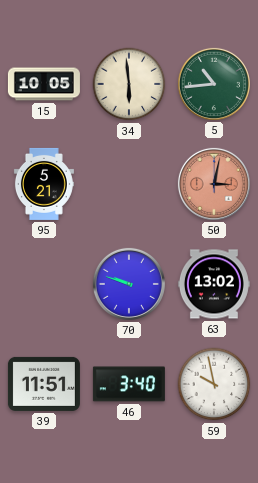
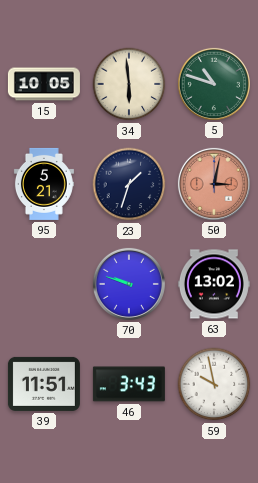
5: 10:44 -> 10:48 (214, 84)
23: none -> 1:33 (129, 184)
46: 3:40 -> 3:43 (129, 384)
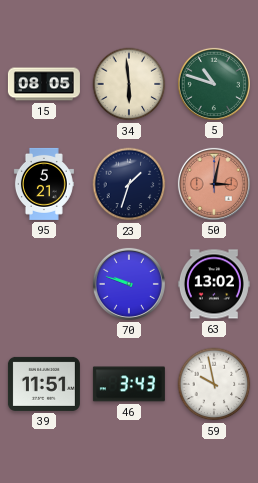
15: 10:05 -> 08:05 (44, 84)
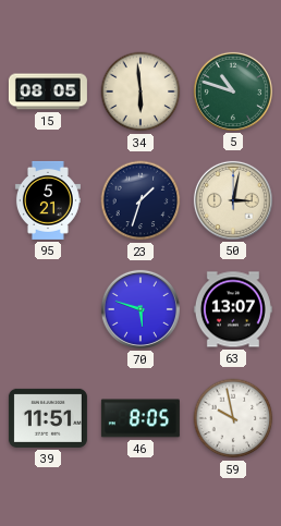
50 dial: salmon -> cream (233, 200)
70: 9:48 -> 5:48 (140, 309)
63: 13:02 -> 13:07 (233, 309)
46: 3:43 -> 8:05 (140, 418)
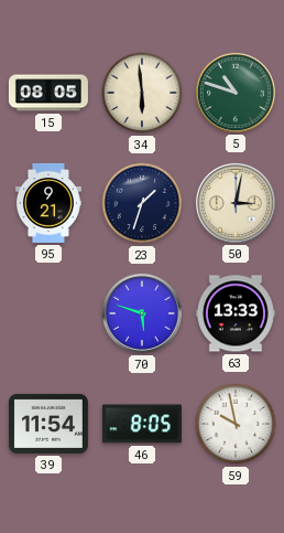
95: 5:21 -> 9:21 (48, 203)
63: 13:07 -> 13:33 (236, 313)
39: 11:51 -> 11:54 (48, 424)
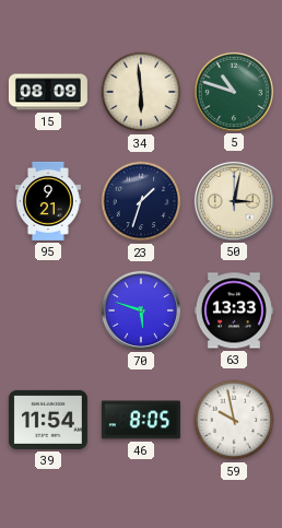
15: 08:05 -> 08:09 (48, 92)
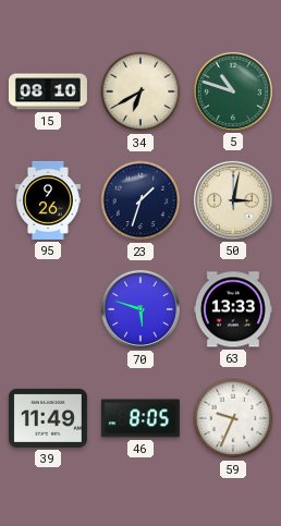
15: 08:09 -> 08:10 (48, 91)
34: 5:59 -> 6:40 (140, 91)
95: 9:21 -> 9:26 (48, 200)
39: 11:54 -> 11:49 (48, 418)
59: 9:58 -> 9:34 (233, 418)
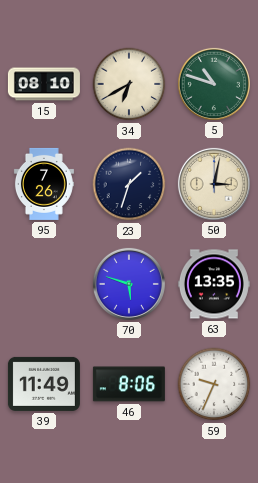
95: 9:26 -> 7:26 (44, 184)
63: 13:33 -> 13:35 (214, 284)
46: 8:05 -> 8:06 (129, 384)
